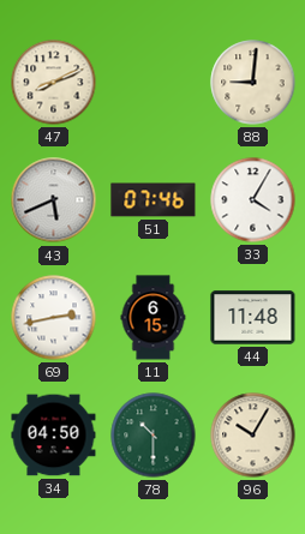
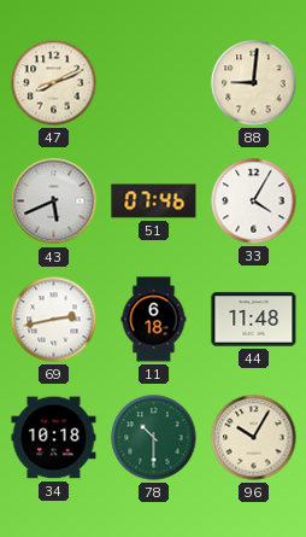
11: 6:15 -> 6:18 (154, 320)
34: 04:50 -> 10:18 (54, 438)
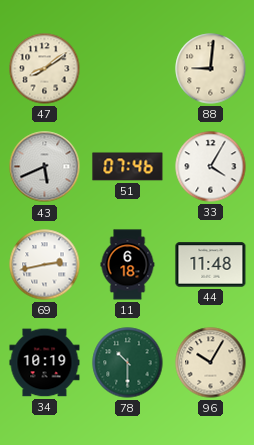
47: 8:11 -> 8:09 (45, 69)
34: 10:18 -> 10:19 (45, 363)
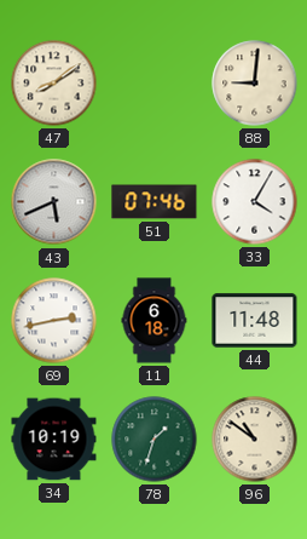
78: 10:30 -> 1:33 (155, 440)
96: 10:05 -> 10:51 (255, 440)
